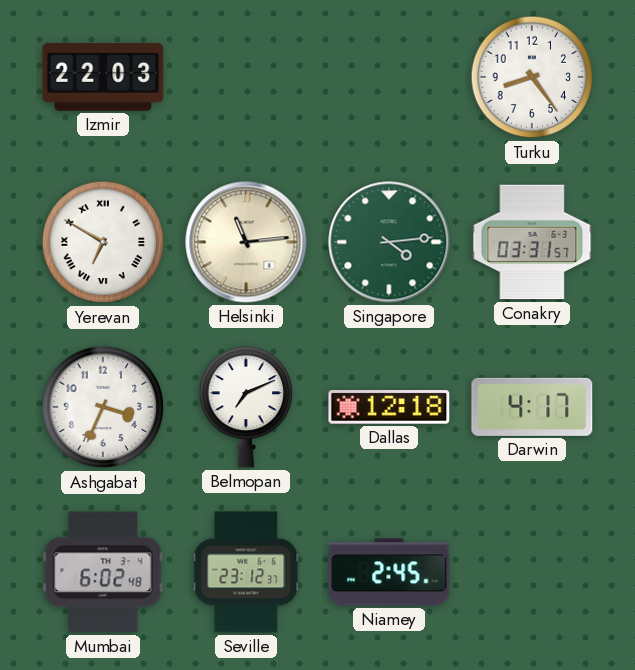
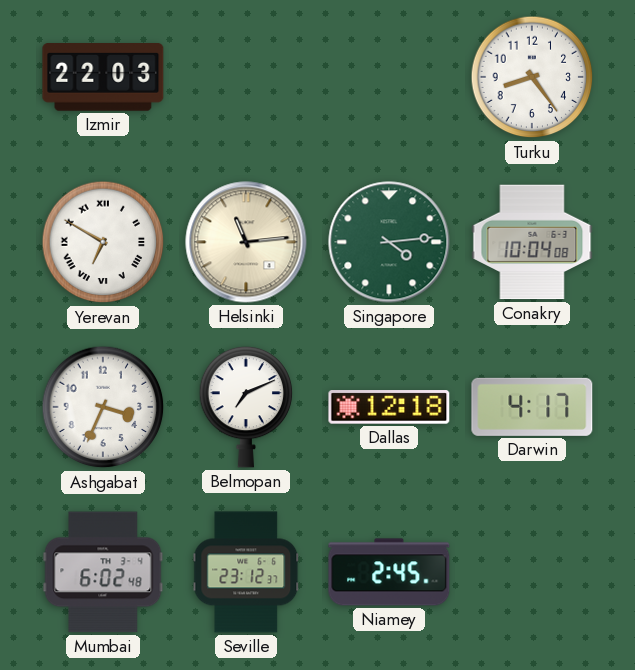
Conakry: 03:31 -> 10:04 (532, 242)
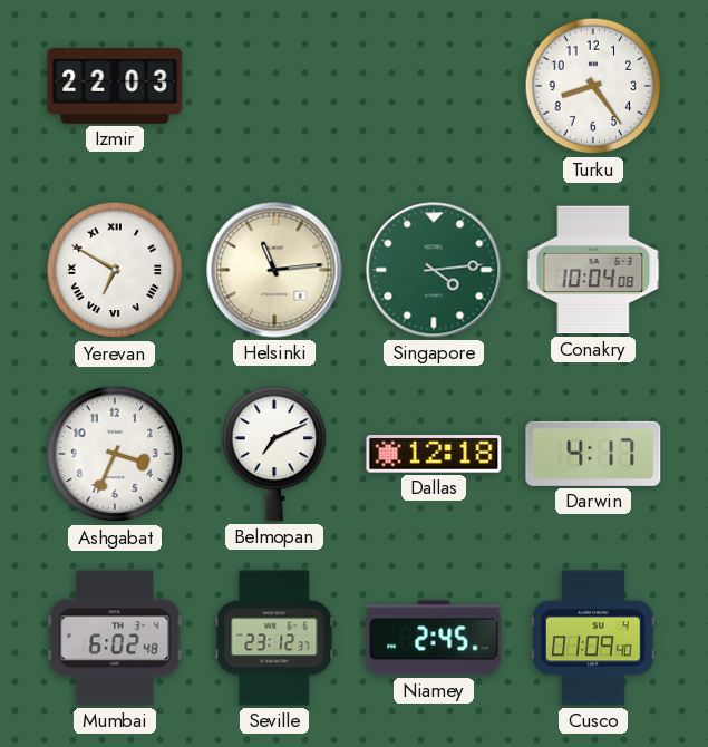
Cusco: none -> 01:09 (594, 638)
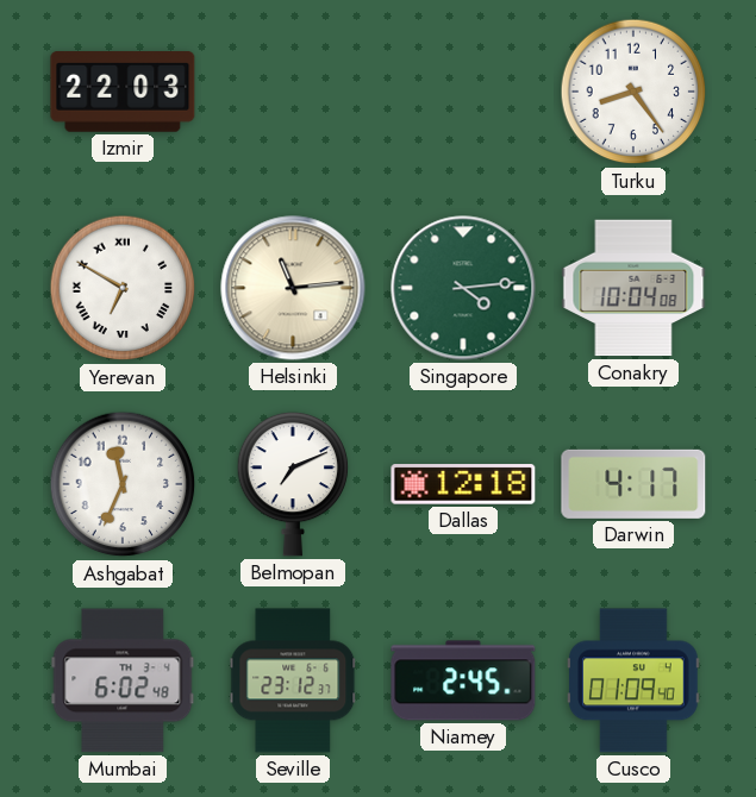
Ashgabat: 3:34 -> 11:34 (123, 484)
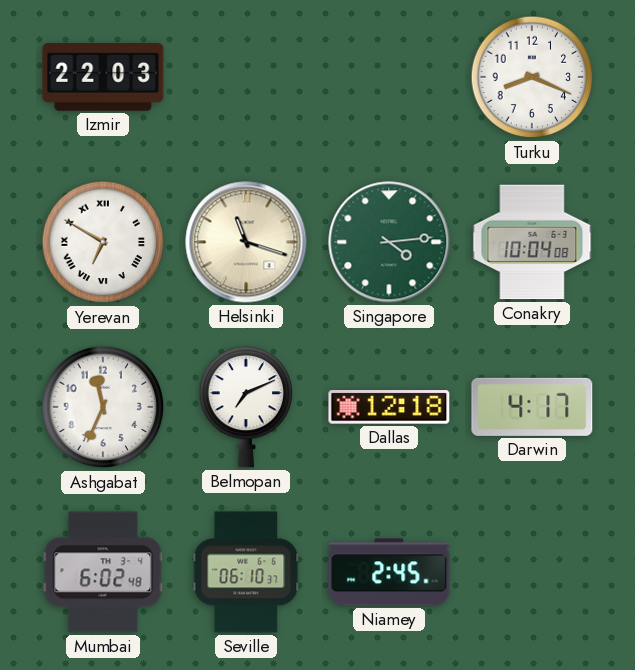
Turku: 8:24 -> 8:19 (532, 77)
Helsinki: 11:14 -> 11:18 (246, 242)
Seville: 23:12 -> 06:10 (246, 572)
Cusco: 01:09 -> none (635, 680)
